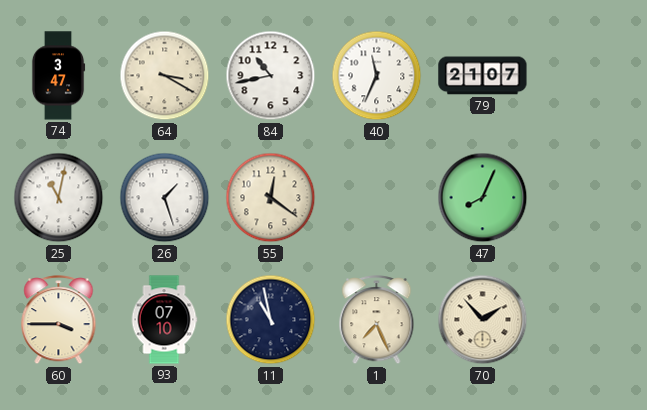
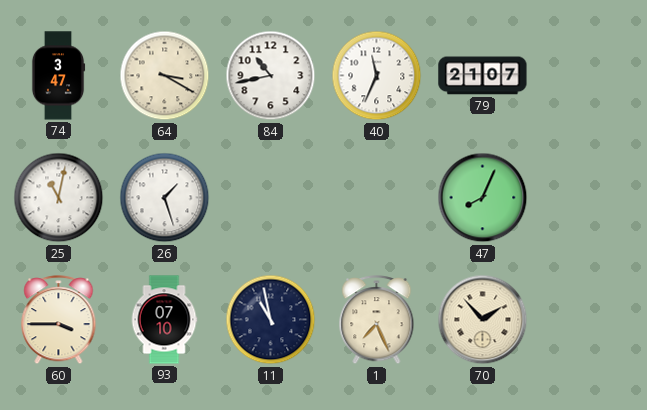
55: 12:21 -> none (271, 198)
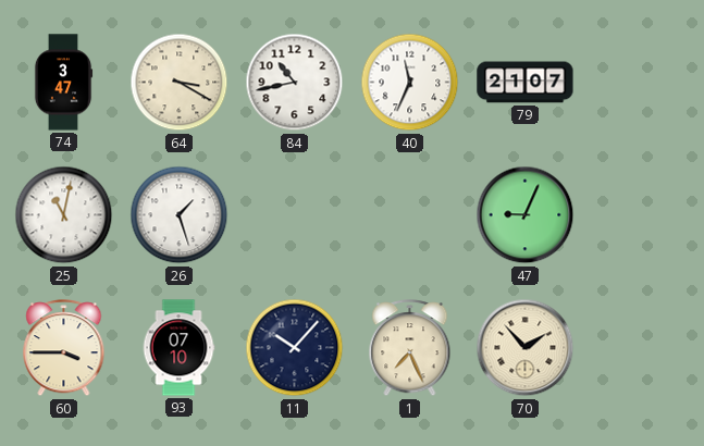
47: 8:04 -> 9:04 (526, 215)
11: 10:58 -> 10:07 (295, 348)
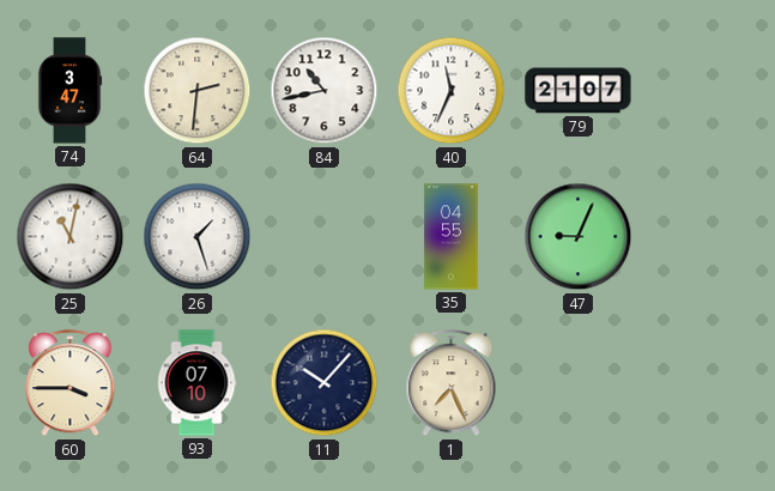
64: 3:20 -> 2:31 (198, 91)
35: none -> 04:55 (452, 237)
70: 1:53 -> none (526, 348)
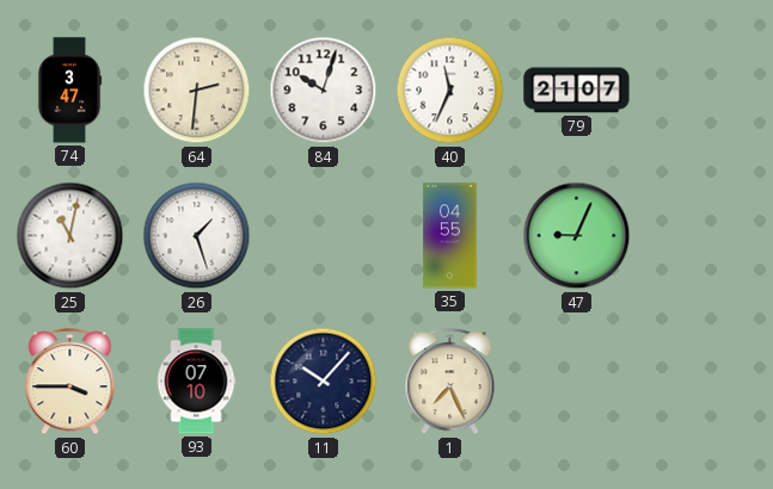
84: 10:43 -> 10:03 (324, 91)
